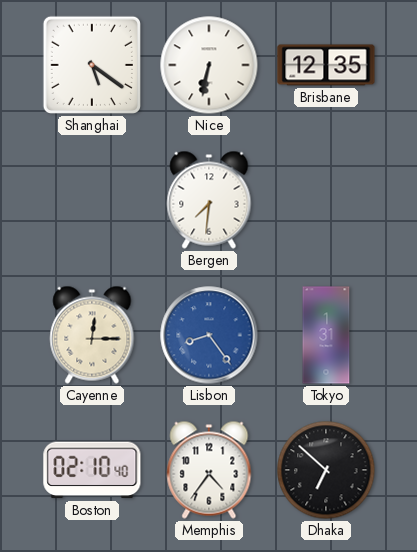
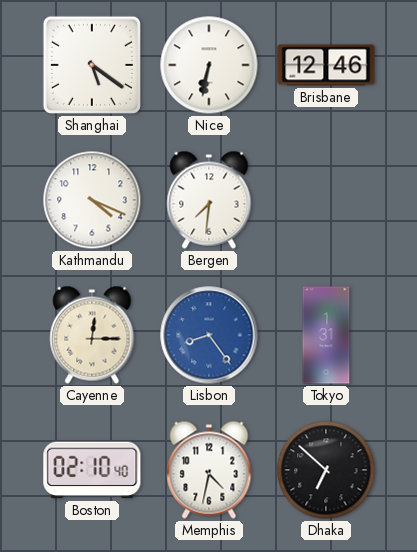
Brisbane: 12:35 -> 12:46 (326, 65)
Kathmandu: none -> 4:19 (92, 200)
Memphis: 4:36 -> 4:32 (209, 470)
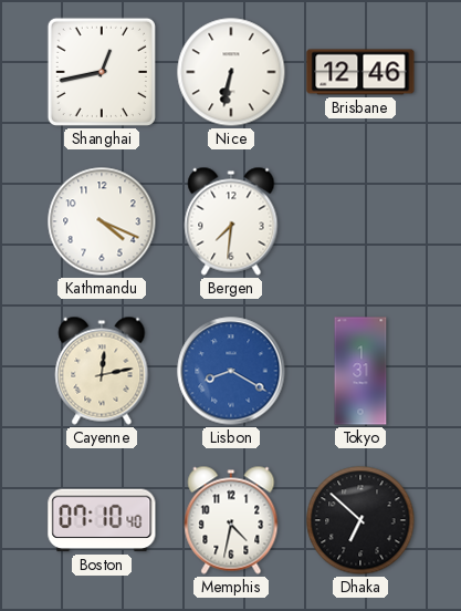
Shanghai: 5:21 -> 12:43 (102, 72)
Cayenne: 12:15 -> 12:13 (102, 371)
Lisbon: 8:24 -> 8:20 (231, 371)
Boston: 02:10 -> 07:10 (102, 520)
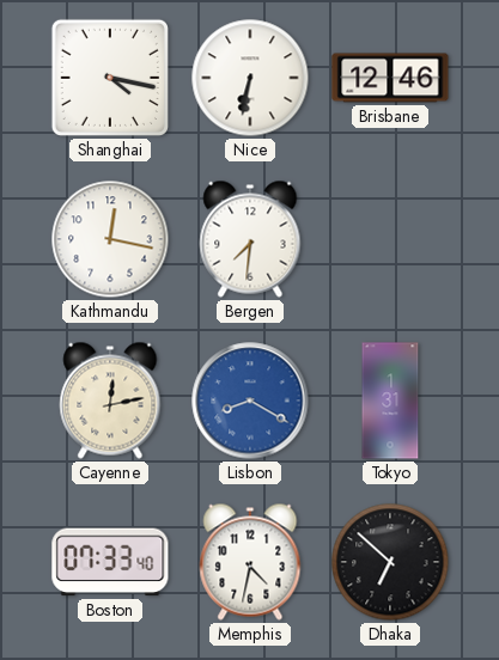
Shanghai: 12:43 -> 4:17 (110, 78)
Kathmandu: 4:19 -> 12:17 (110, 239)
Boston: 07:10 -> 07:33 (110, 562)
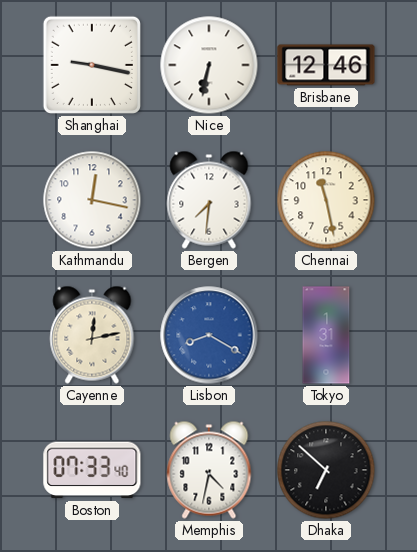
Shanghai: 4:17 -> 9:17 (92, 65)
Chennai: none -> 11:28 (326, 200)
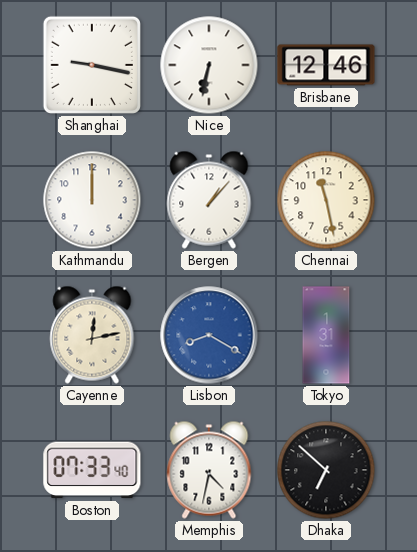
Kathmandu: 12:17 -> 12:00 (92, 200)
Bergen: 7:31 -> 1:07 (209, 200)
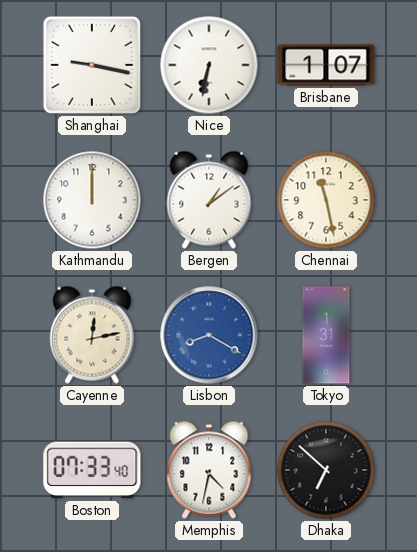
Brisbane: 12:46 -> 1:07 (326, 65)
Bergen: 1:07 -> 1:09 (209, 200)
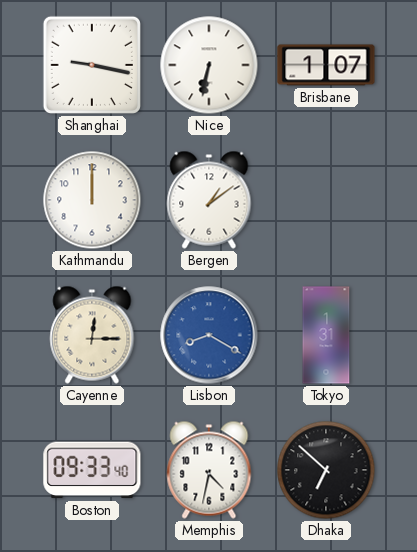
Chennai: 11:28 -> none (326, 200)
Cayenne: 12:13 -> 12:15 (92, 335)
Boston: 07:33 -> 09:33 (92, 470)
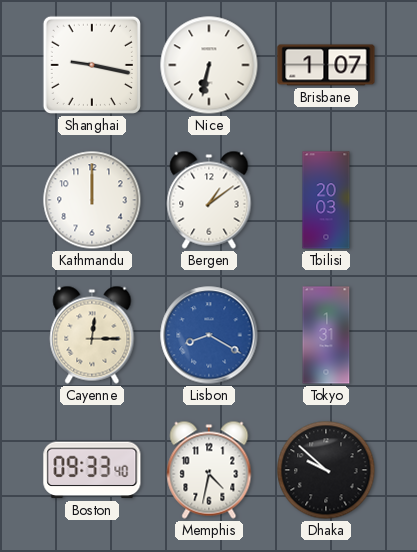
Tbilisi: none -> 20:03 (326, 200)
Dhaka: 6:52 -> 9:52 (326, 470)
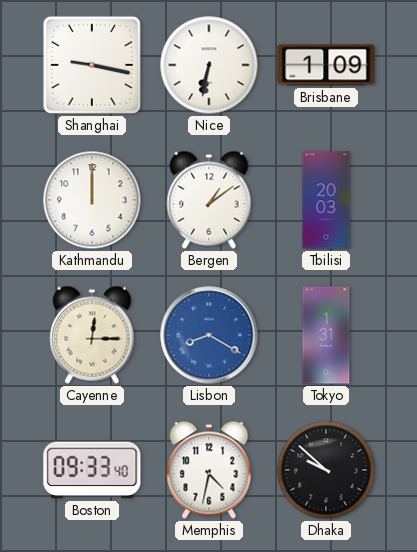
Brisbane: 1:07 -> 1:09 (326, 65)
